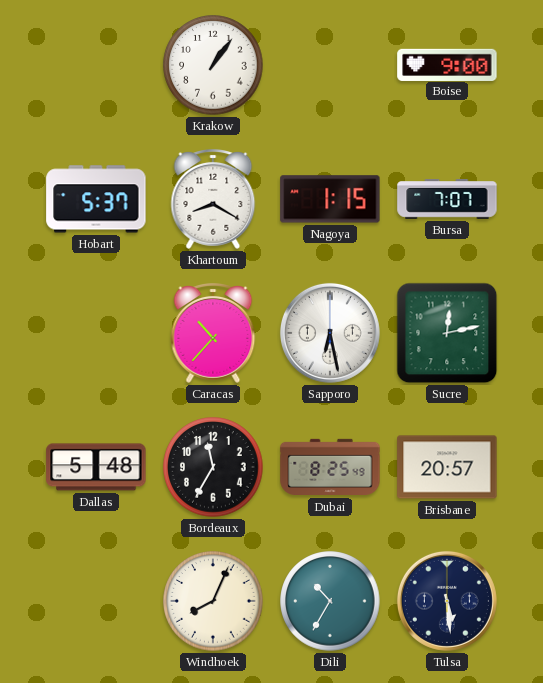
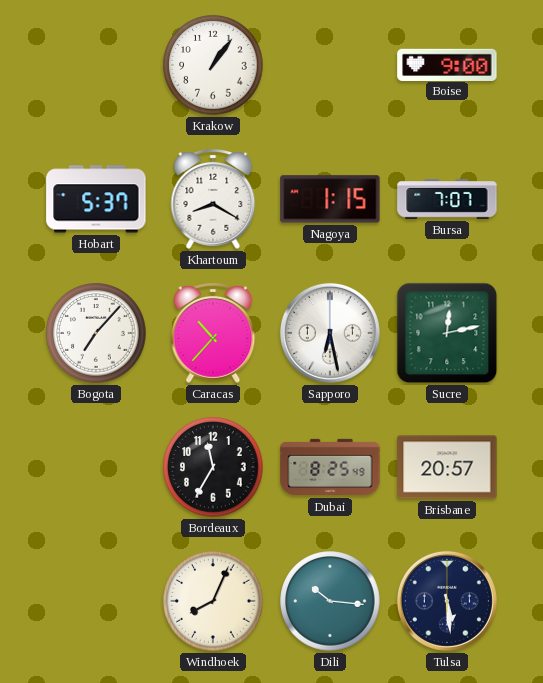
Bogota: none -> 7:07 (96, 333)
Dallas: 5:48 -> none (96, 467)
Dili: 10:35 -> 10:16 (330, 601)
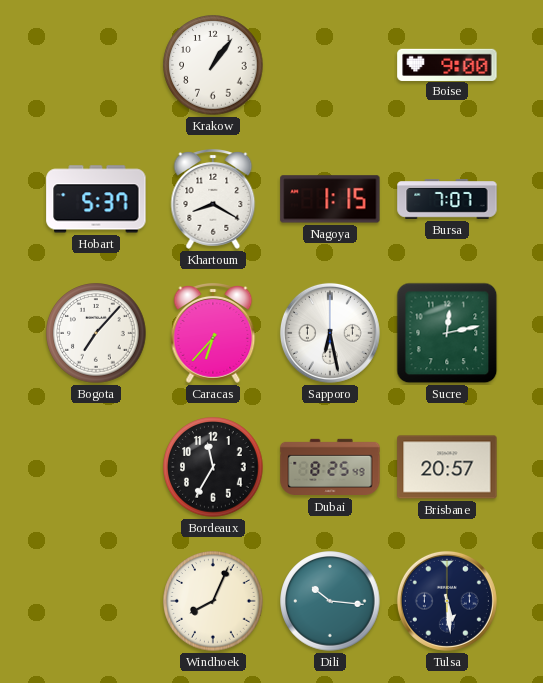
Caracas: 10:37 -> 6:37 (213, 334)
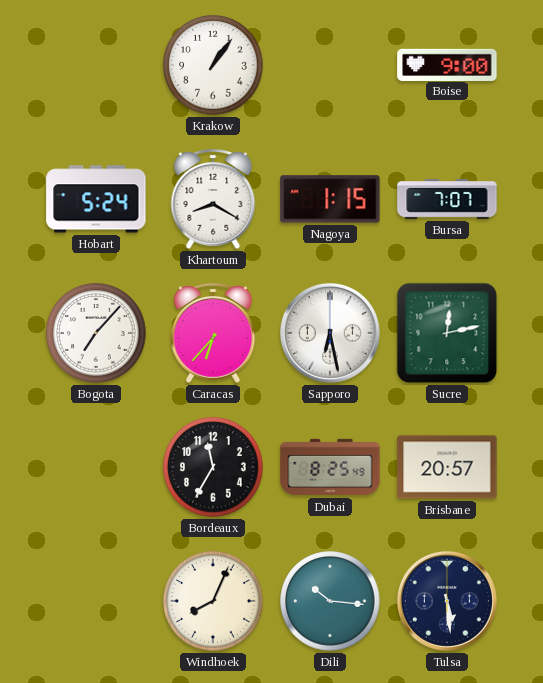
Hobart: 5:37 -> 5:24 (96, 199)
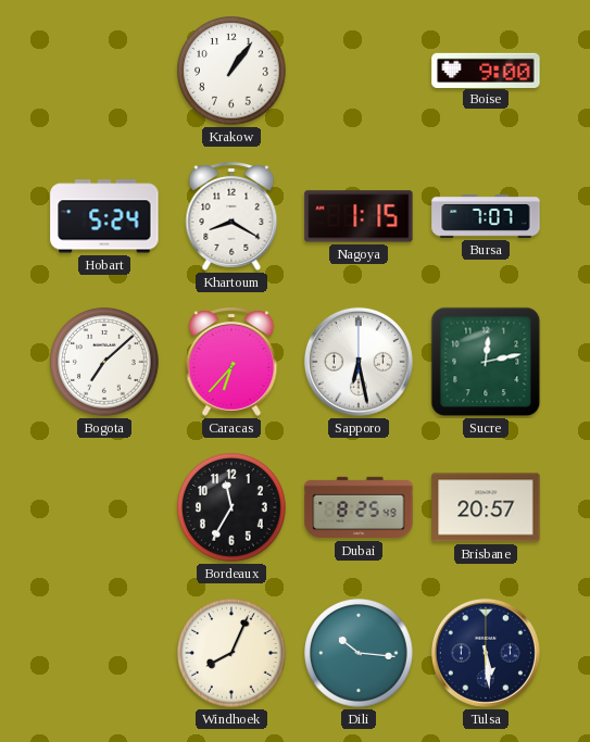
Bogota: 7:07 -> 7:08 (104, 362)
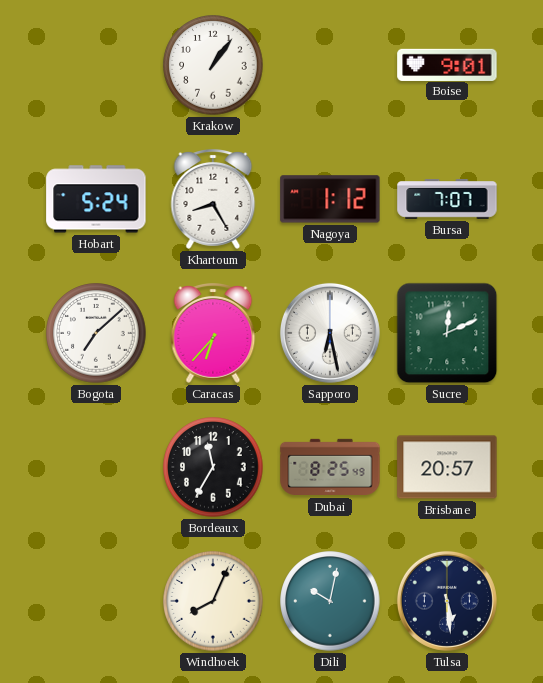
Boise: 9:00 -> 9:01 (447, 64)
Khartoum: 8:20 -> 8:25 (213, 200)
Nagoya: 1:15 -> 1:12 (330, 199)
Sucre: 12:13 -> 12:11 (447, 333)
Dili: 10:16 -> 10:02 (330, 601)
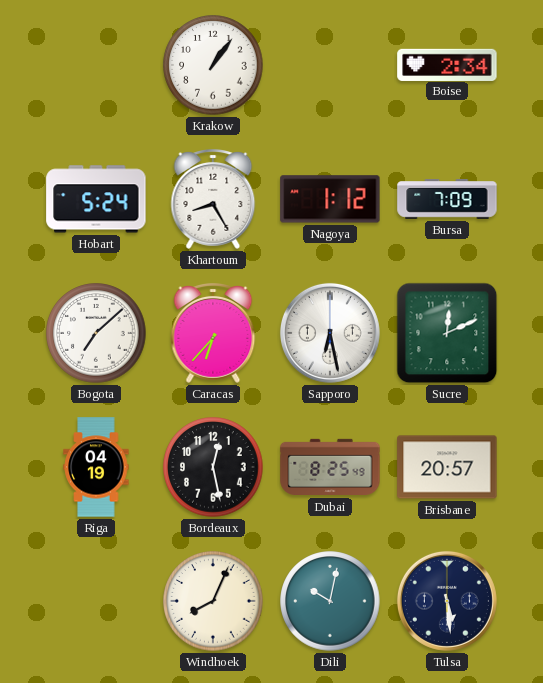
Boise: 9:01 -> 2:34 (447, 64)
Bursa: 7:07 -> 7:09 (447, 199)
Riga: none -> 04:19 (96, 467)
Bordeaux: 11:35 -> 12:28 (213, 467)
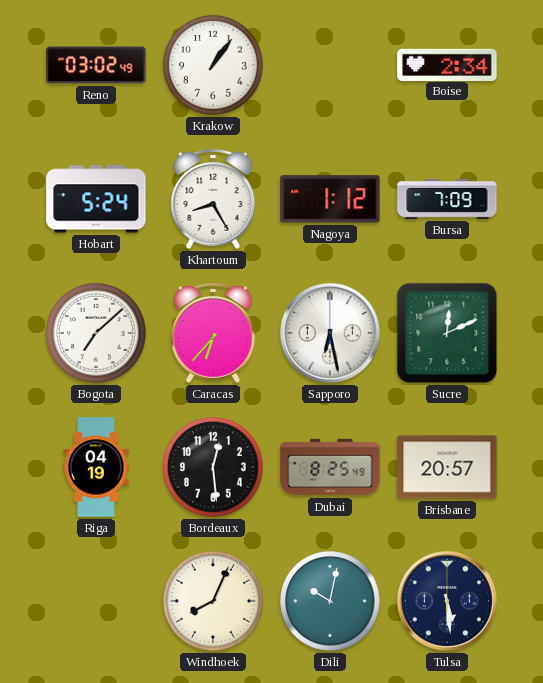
Reno: none -> 03:02 (96, 65)
Bordeaux: 12:28 -> 12:29 (213, 467)
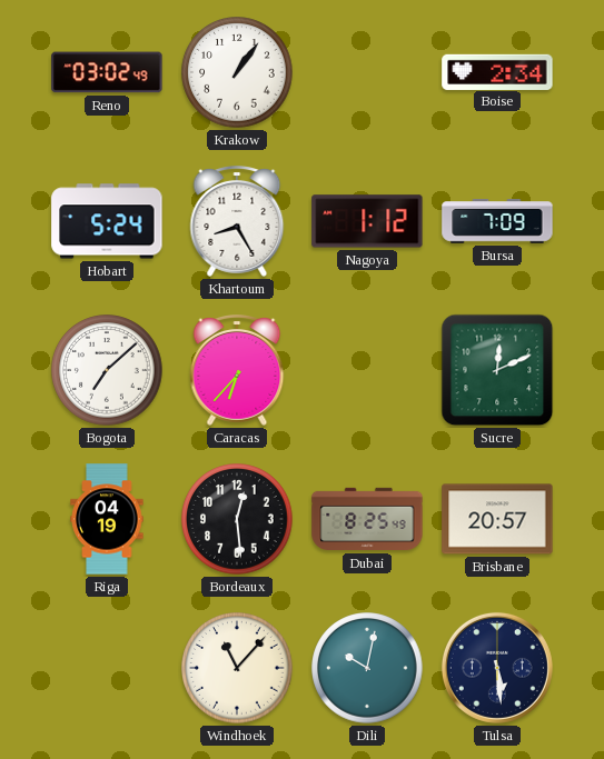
Sapporo: 6:28 -> none (330, 333)
Windhoek: 8:04 -> 11:07 (237, 668)
